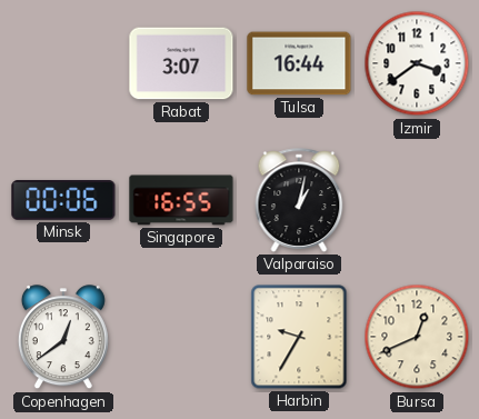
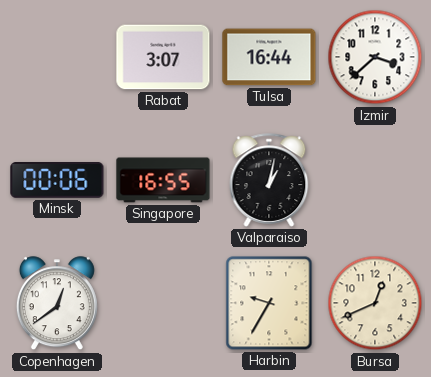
Izmir: 3:39 -> 3:38 (375, 57)
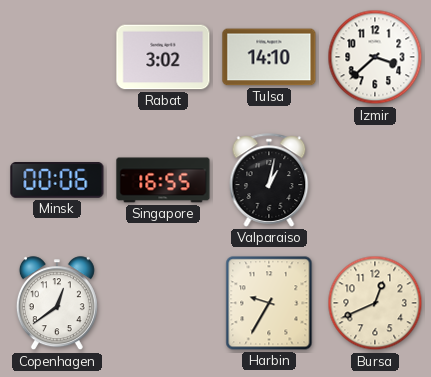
Rabat: 3:07 -> 3:02 (163, 57)
Tulsa: 16:44 -> 14:10 (269, 57)
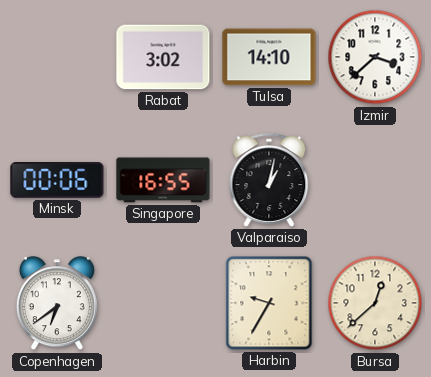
Copenhagen: 12:39 -> 6:39 (57, 304)
Bursa: 12:41 -> 12:38 (375, 303)
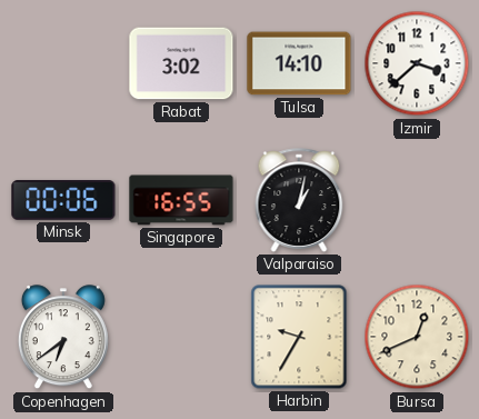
Bursa: 12:38 -> 12:41 (417, 337)
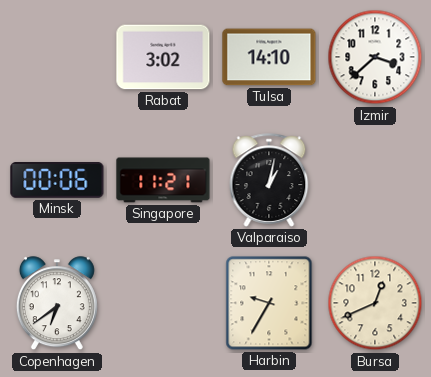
Singapore: 16:55 -> 11:21 (163, 180)
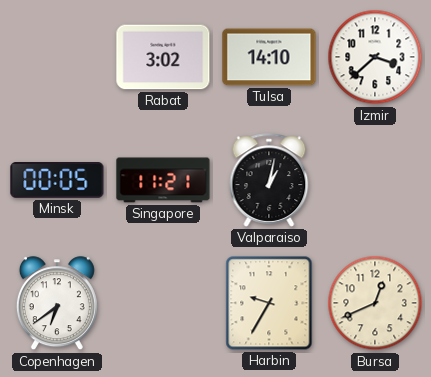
Minsk: 00:06 -> 00:05 (57, 181)
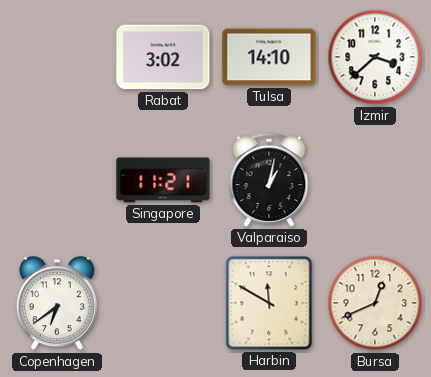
Minsk: 00:05 -> none (57, 181)
Harbin: 9:35 -> 11:50 (269, 303)
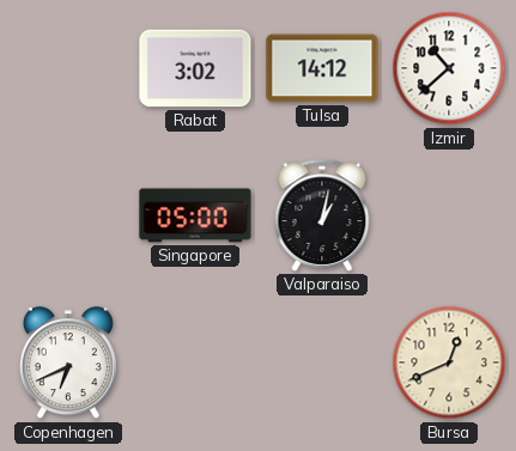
Tulsa: 14:10 -> 14:12 (322, 68)
Izmir: 3:38 -> 10:38 (449, 68)
Singapore: 11:21 -> 05:00 (195, 215)
Copenhagen: 6:39 -> 6:41 (68, 364)
Harbin: 11:50 -> none (269, 303)
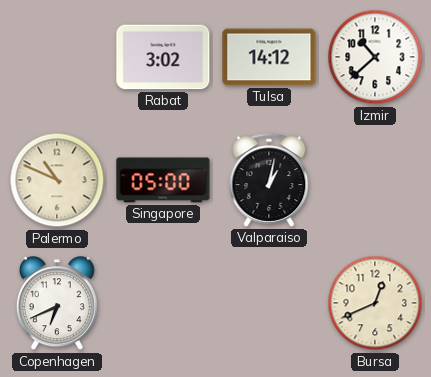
Palermo: none -> 10:49 (57, 180)
